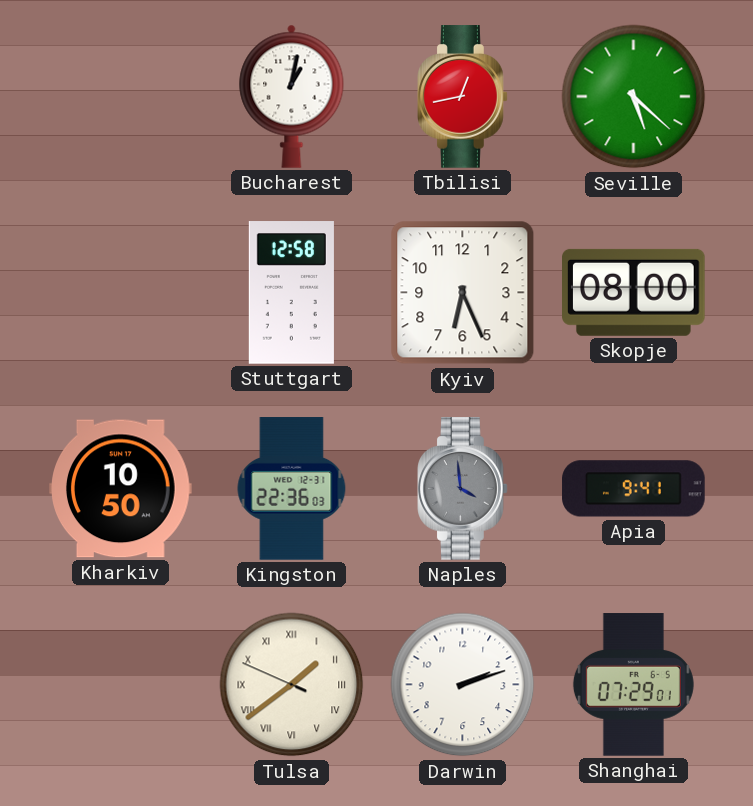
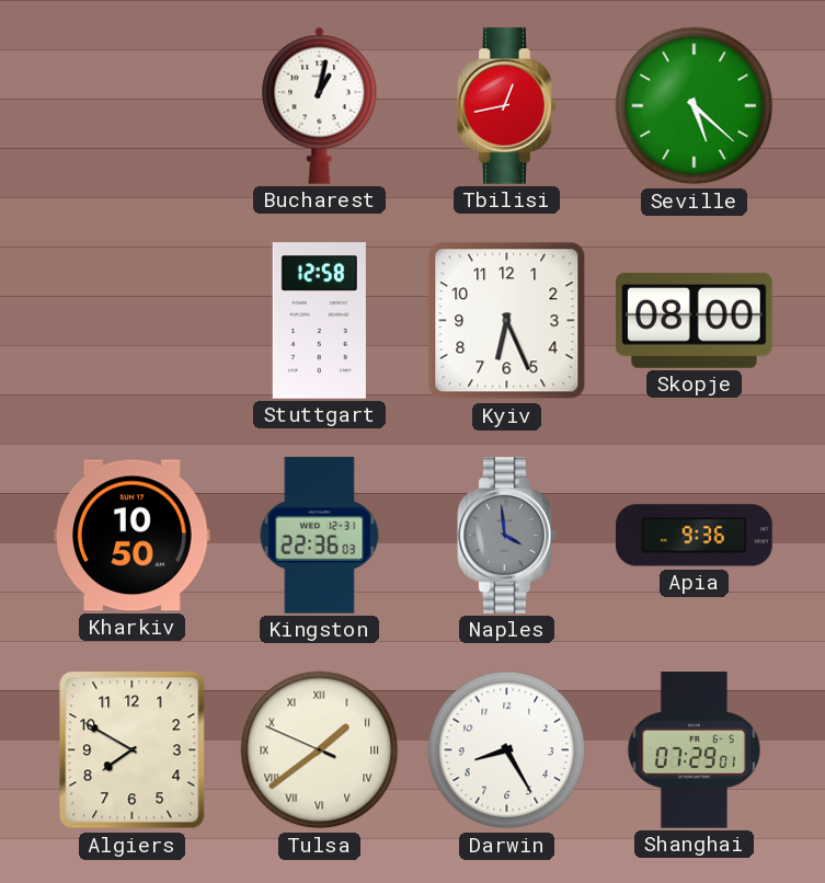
Apia: 9:41 -> 9:36 (695, 536)
Algiers: none -> 7:50 (133, 750)
Darwin: 2:12 -> 8:25 (507, 750)
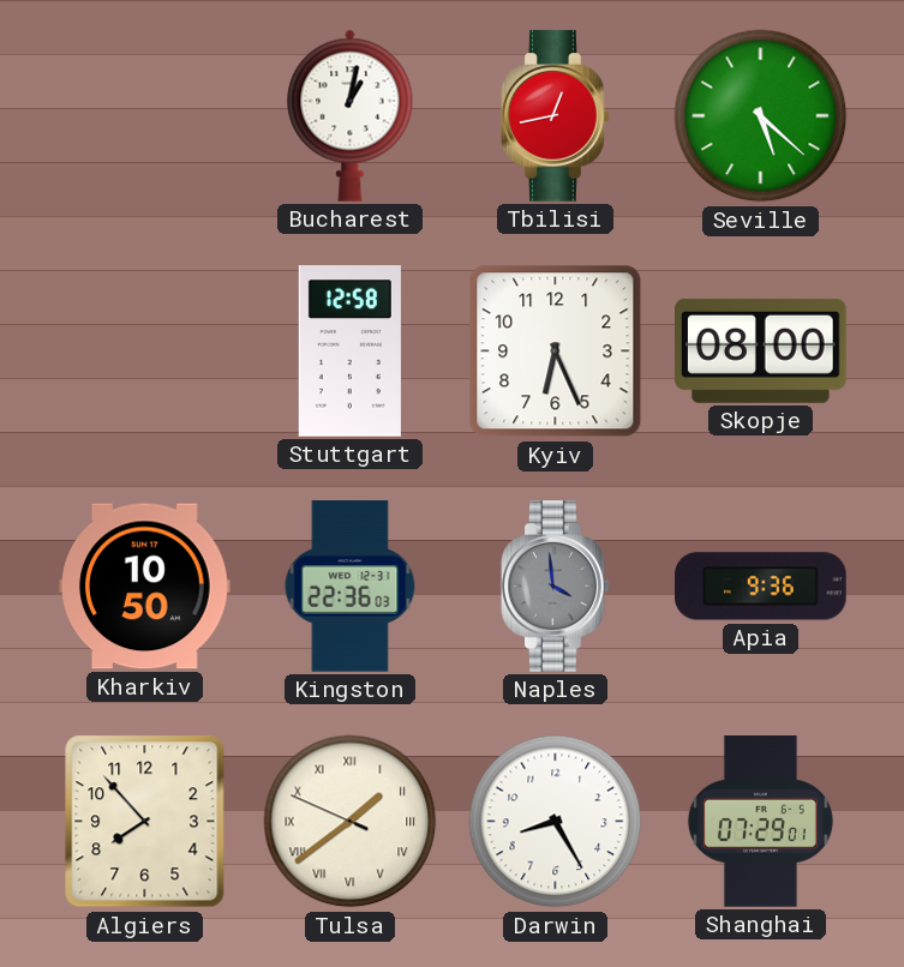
Algiers: 7:50 -> 7:53 (145, 822)
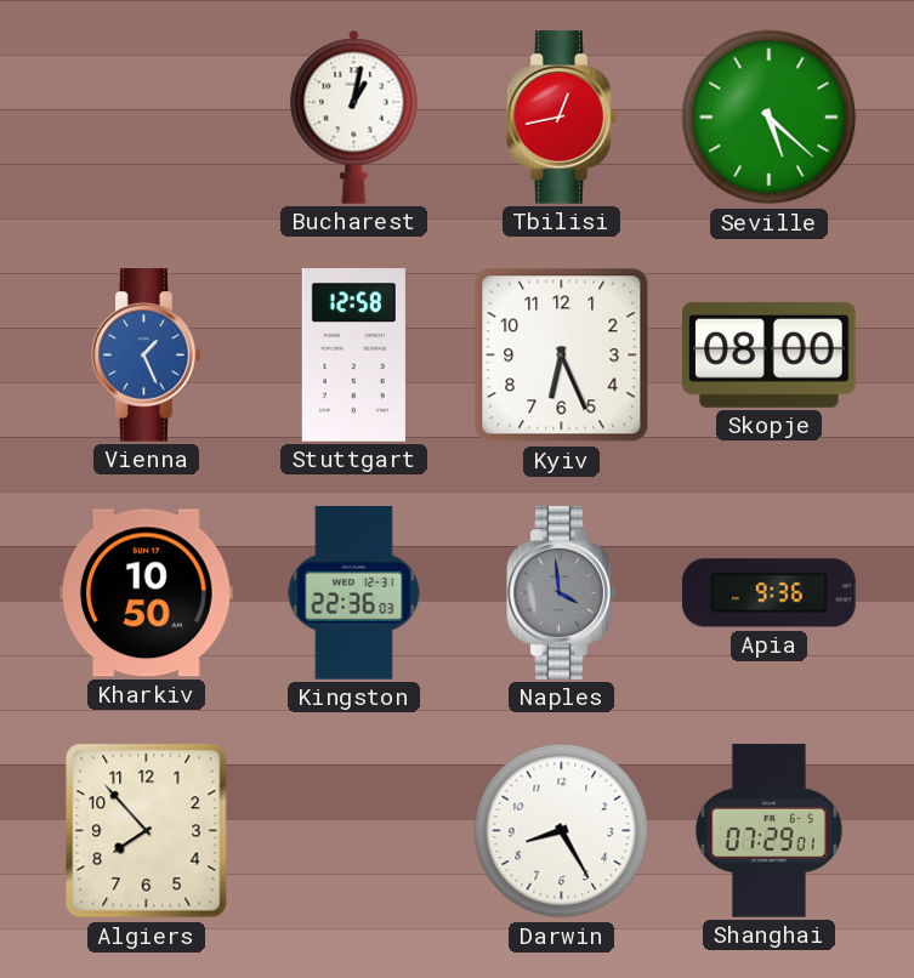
Vienna: none -> 1:26 (147, 356)
Tulsa: 1:38 -> none (351, 822)
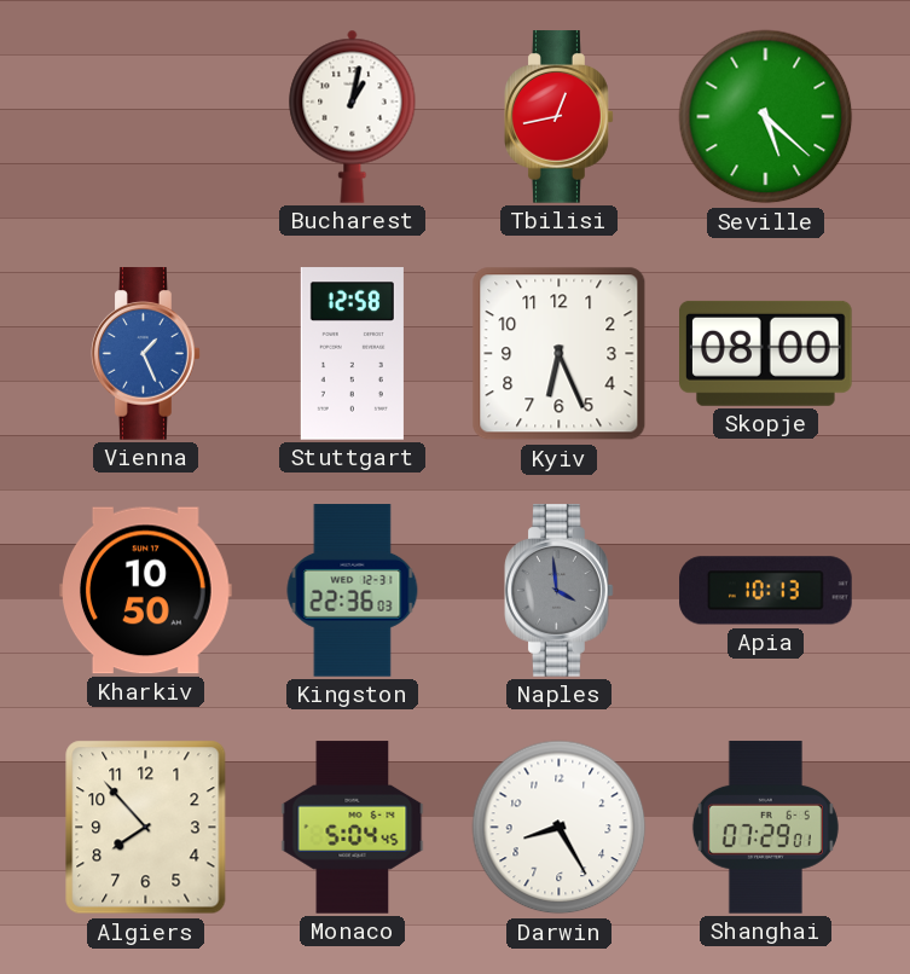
Apia: 9:36 -> 10:13 (766, 591)
Monaco: none -> 5:04 (353, 828)
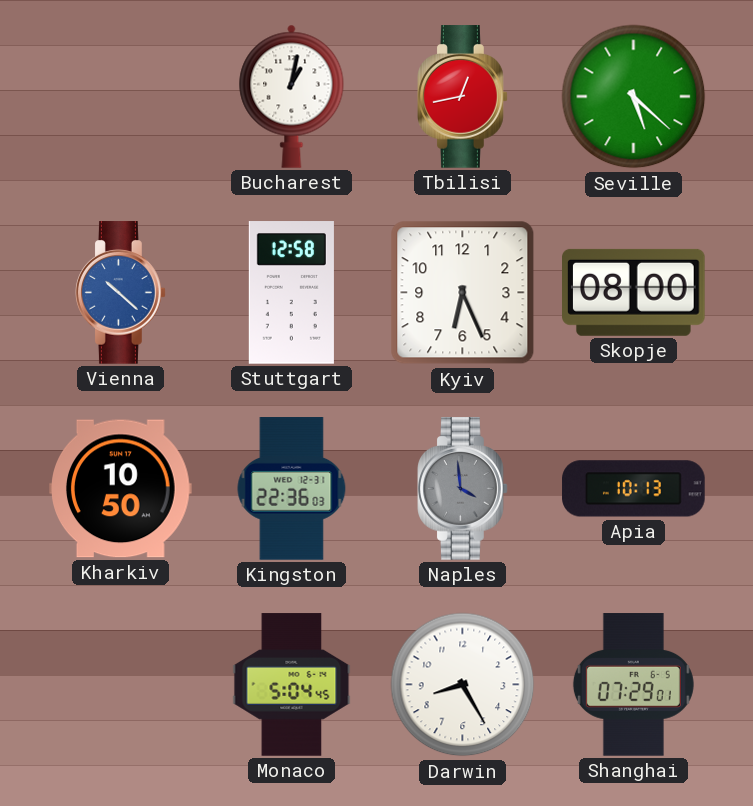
Vienna: 1:26 -> 10:22 (121, 293)
Algiers: 7:53 -> none (146, 828)
